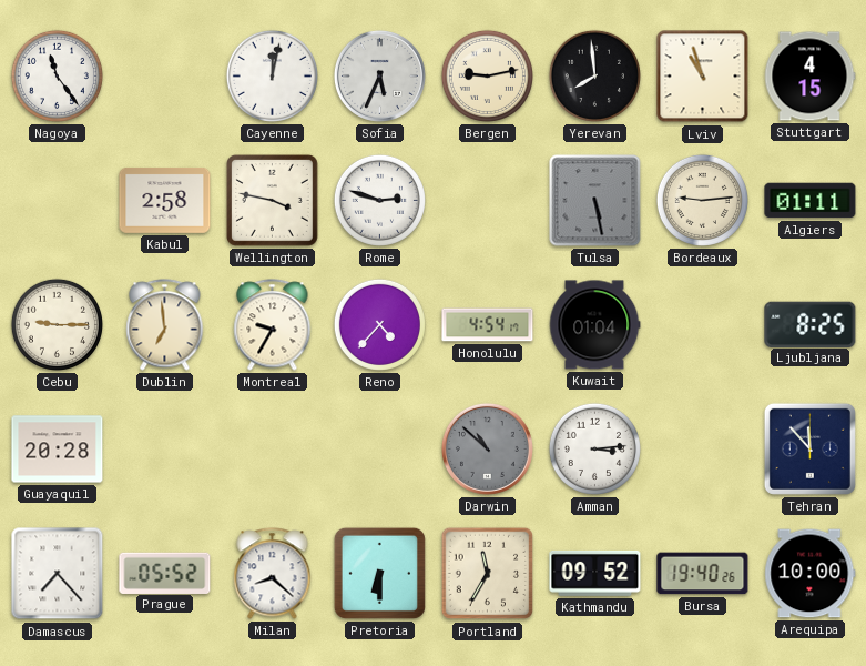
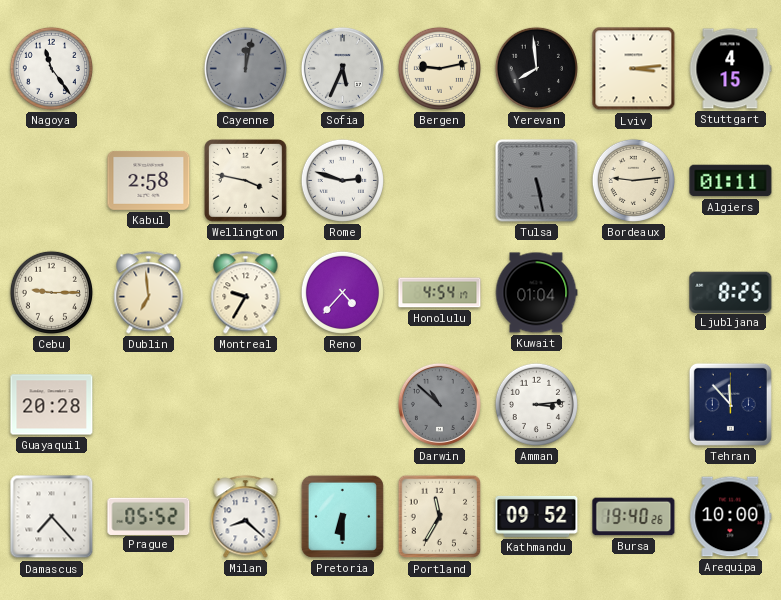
Cayenne dial: white -> grey (245, 68)
Lviv: 10:57 -> 3:14 (634, 69)
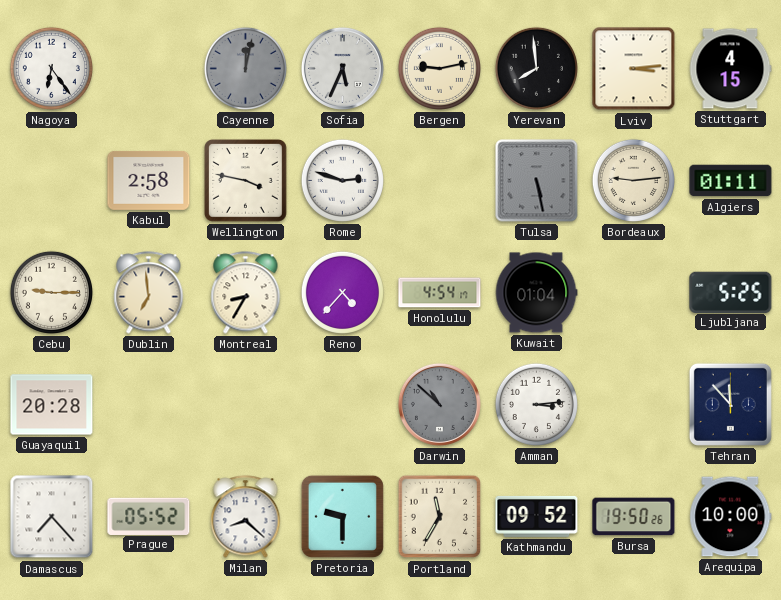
Nagoya: 11:24 -> 6:24 (51, 68)
Montreal: 9:35 -> 8:35 (246, 293)
Ljubljana: 8:25 -> 5:25 (731, 292)
Pretoria: 6:30 -> 9:30 (342, 516)
Bursa: 19:40 -> 19:50 (634, 517)
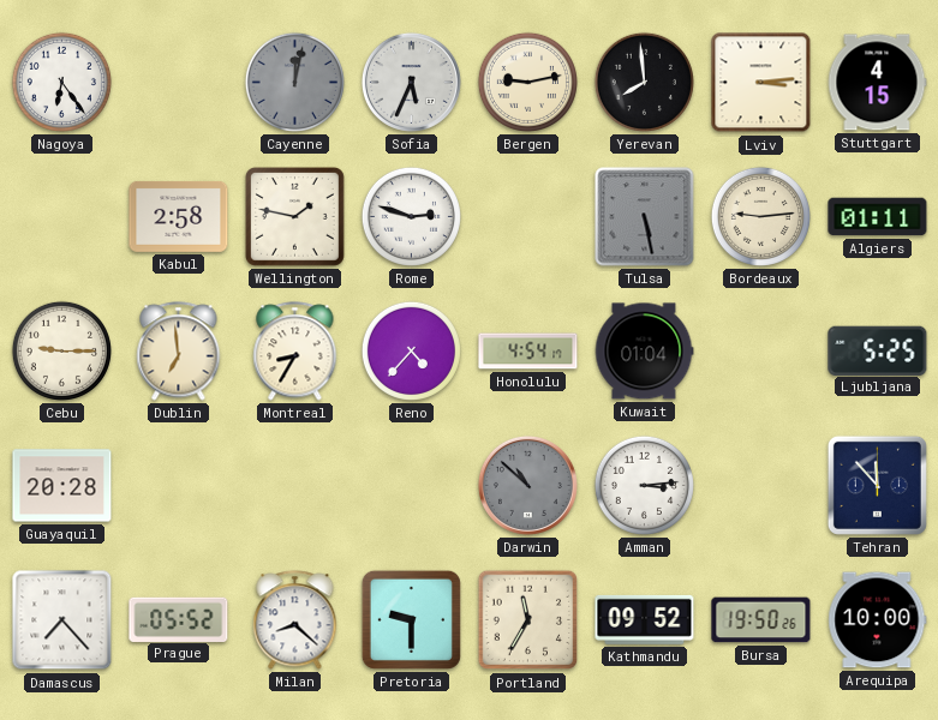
Wellington: 3:47 -> 1:47 (294, 216)
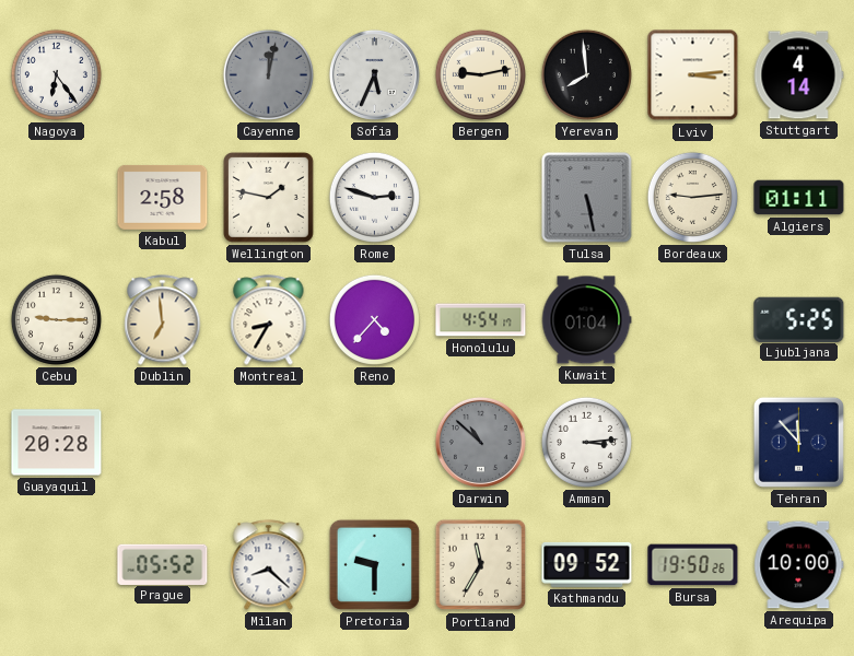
Stuttgart: 4:15 -> 4:14 (798, 75)
Damascus: 7:23 -> none (62, 620)
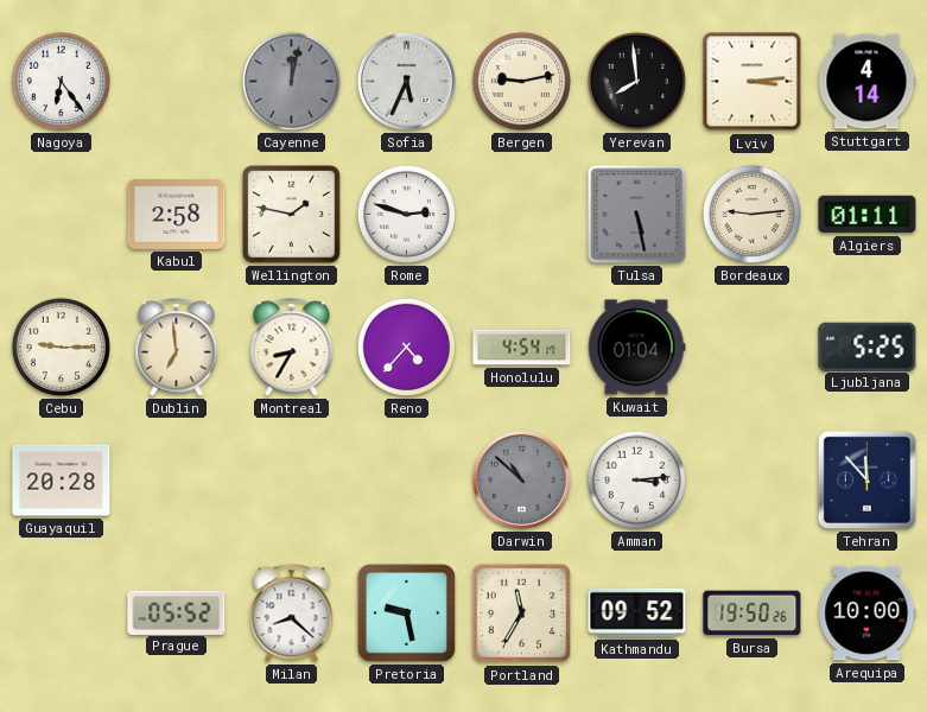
Pretoria: 9:30 -> 9:28 (406, 612)
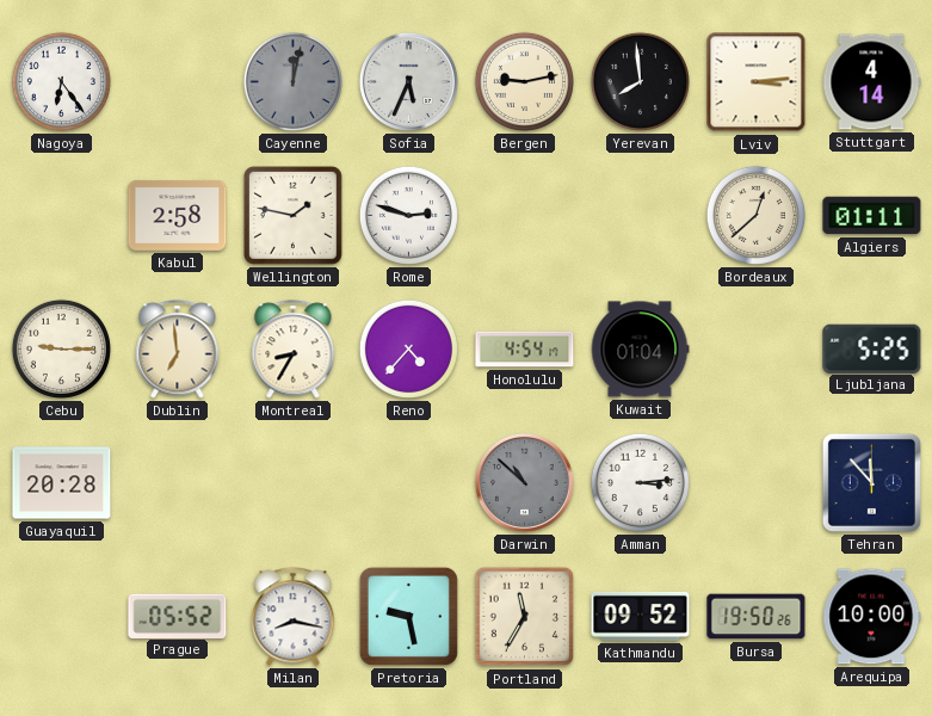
Tulsa: 5:28 -> none (637, 215)
Bordeaux: 9:14 -> 12:38 (755, 215)
Milan: 8:22 -> 8:17 (294, 617)
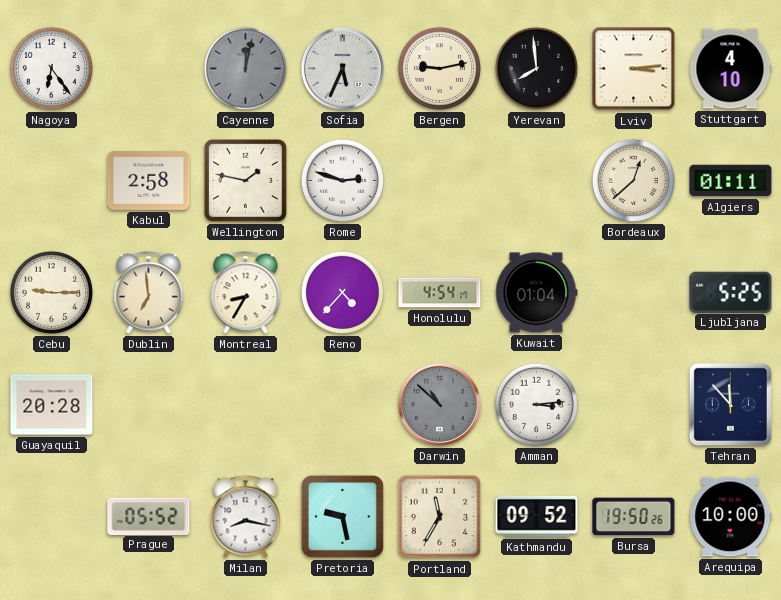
Stuttgart: 4:14 -> 4:10 (730, 69)
